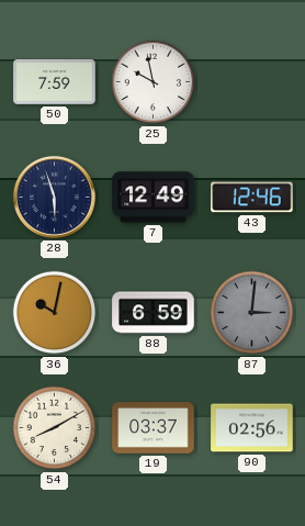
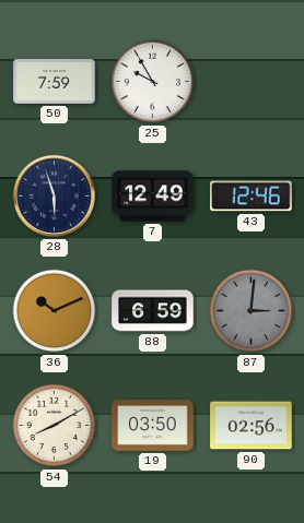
25: 9:58 -> 9:55 (153, 82)
36: 10:02 -> 10:11 (55, 311)
19: 03:37 -> 03:50 (153, 426)
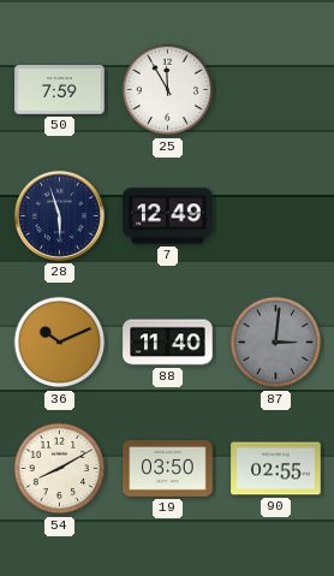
25: 9:55 -> 11:55 (168, 90)
43: 12:46 -> none (252, 197)
88: 6:59 -> 11:40 (168, 343)
90: 02:56 -> 02:55 (276, 469)
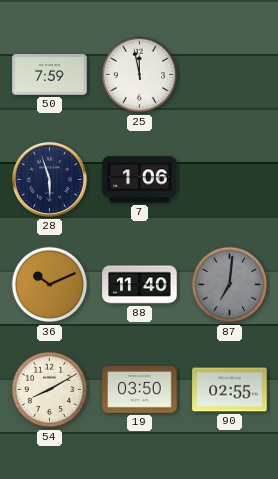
25: 11:55 -> 11:58 (140, 75)
7: 12:49 -> 1:06 (140, 180)
87: 3:01 -> 7:01 (230, 285)
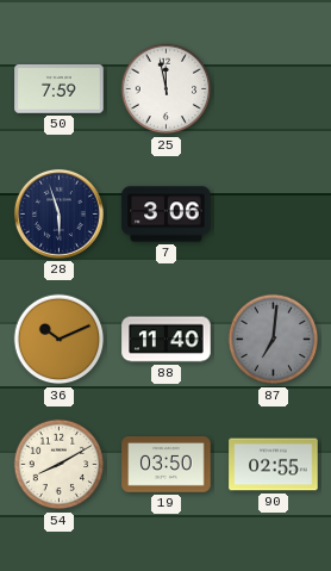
7: 1:06 -> 3:06 (167, 215)
